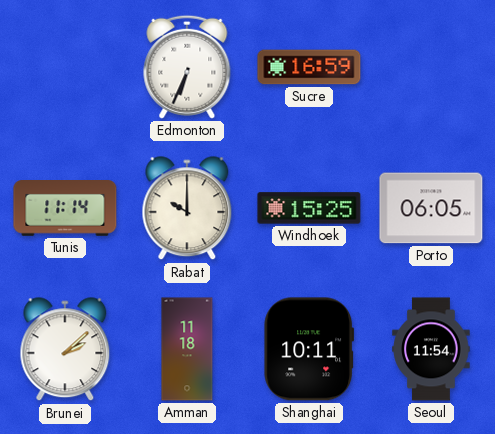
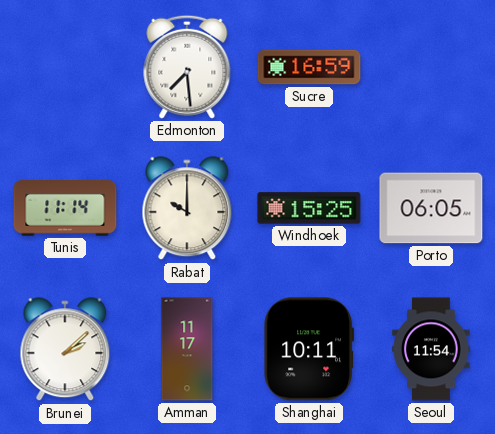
Edmonton: 6:34 -> 7:29 (187, 67)
Amman: 11:18 -> 11:17 (187, 349)
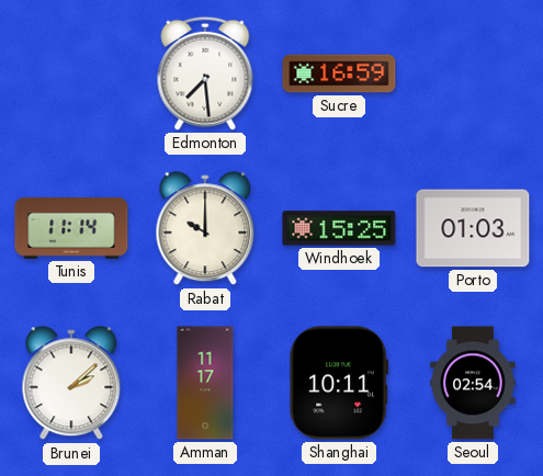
Porto: 06:05 -> 01:03 (473, 228)
Seoul: 11:54 -> 02:54 (473, 383)
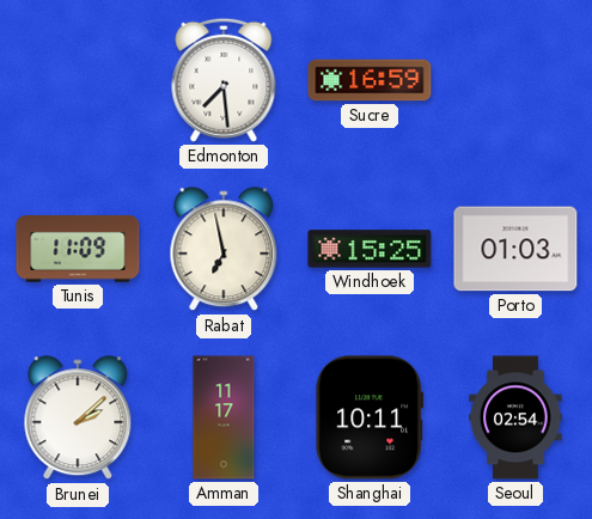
Tunis: 11:14 -> 11:09 (78, 250)
Rabat: 10:00 -> 6:58 (224, 250)
